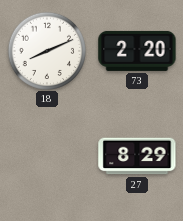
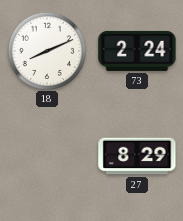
73: 2:20 -> 2:24 (137, 51)
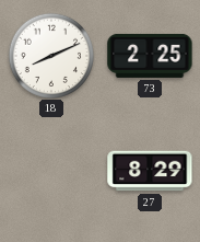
73: 2:24 -> 2:25 (150, 56)
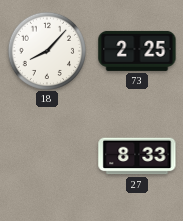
18: 8:11 -> 8:07 (46, 50)
27: 8:29 -> 8:33 (137, 156)
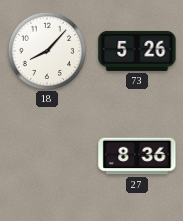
73: 2:25 -> 5:26 (137, 51)
27: 8:33 -> 8:36 (137, 156)
